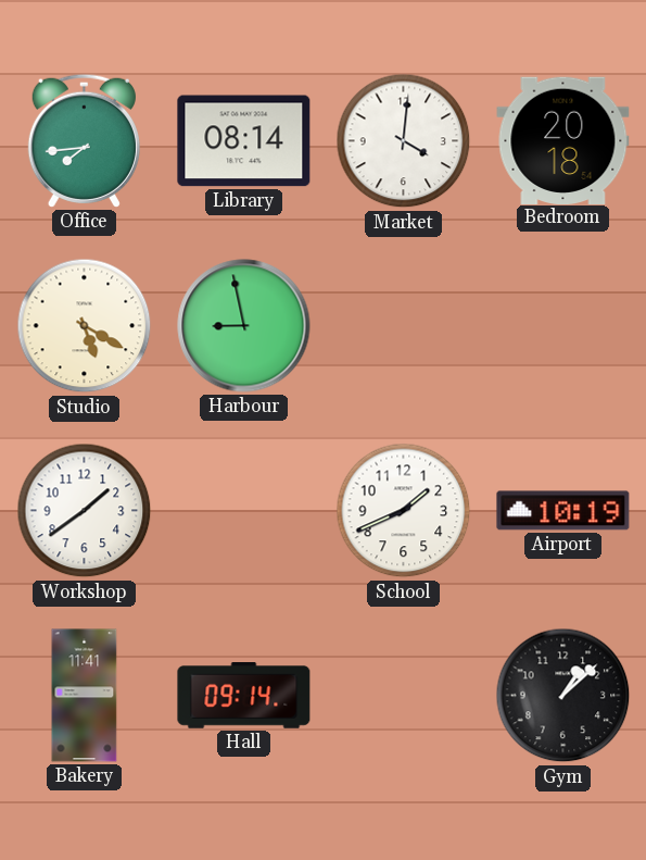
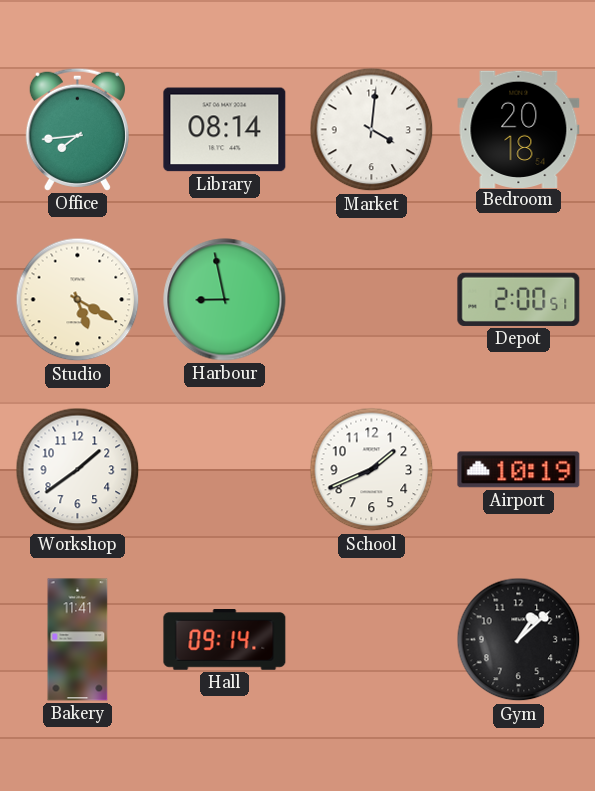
Depot: none -> 2:00 (519, 299)
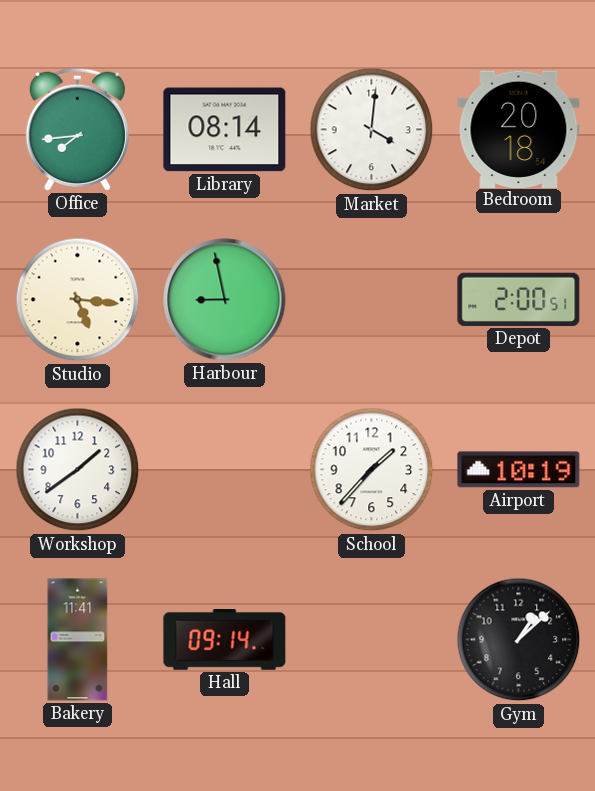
Studio: 5:20 -> 5:16 (78, 300)
School: 1:41 -> 1:37 (372, 470)
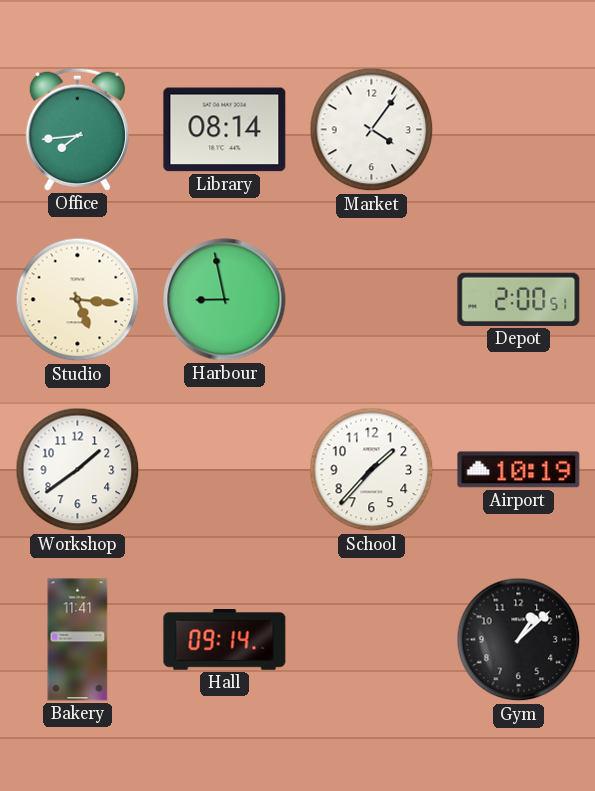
Market: 4:01 -> 4:06 (372, 130)
Bedroom: 20:18 -> none (519, 129)
